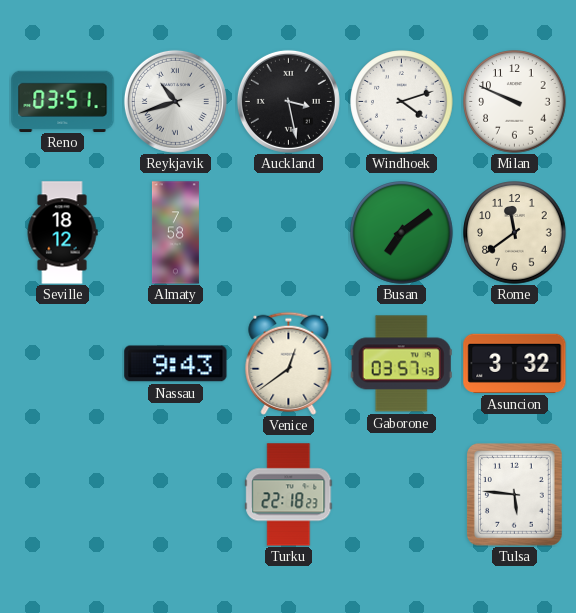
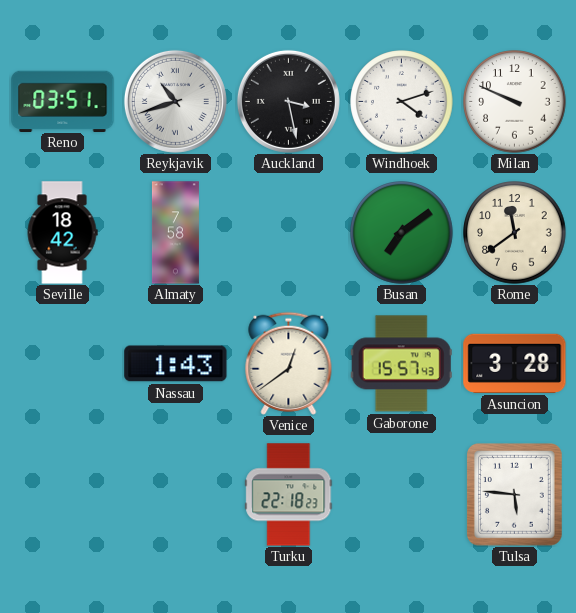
Seville: 18:12 -> 18:42 (62, 233)
Nassau: 9:43 -> 1:43 (176, 364)
Gaborone: 03:57 -> 15:57 (401, 364)
Asuncion: 3:32 -> 3:28 (515, 363)
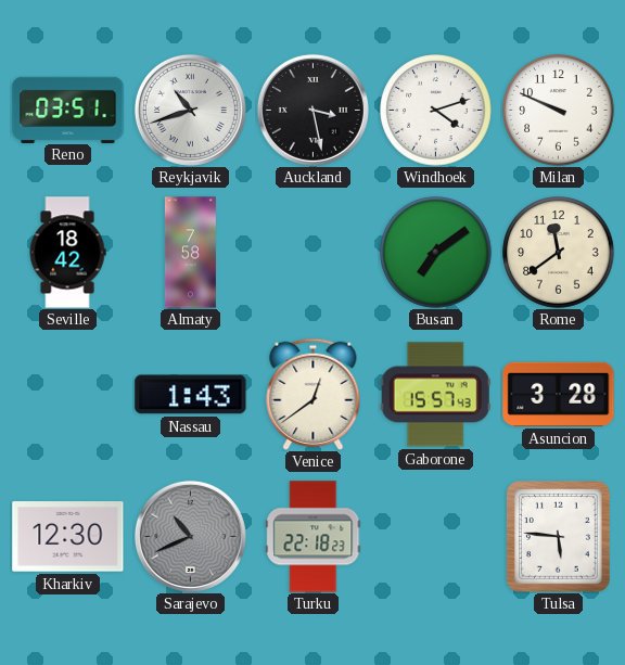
Kharkiv: none -> 12:30 (68, 537)
Sarajevo: none -> 10:41 (190, 536)
